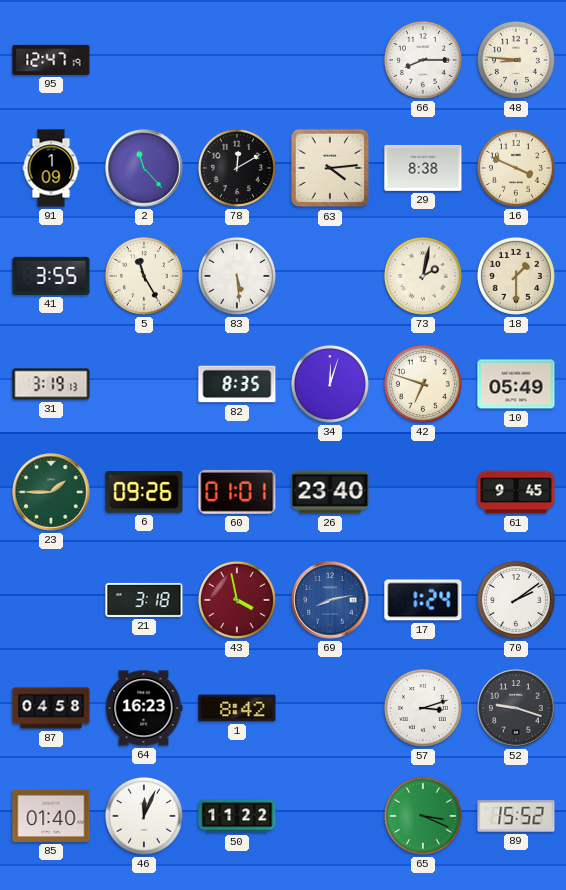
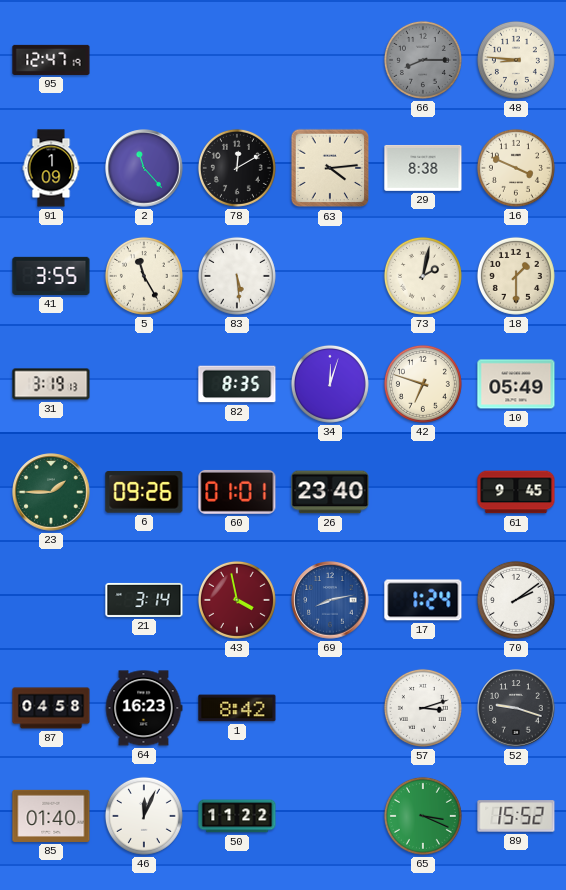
66 dial: white -> grey (423, 60)
21: 3:18 -> 3:14 (144, 600)
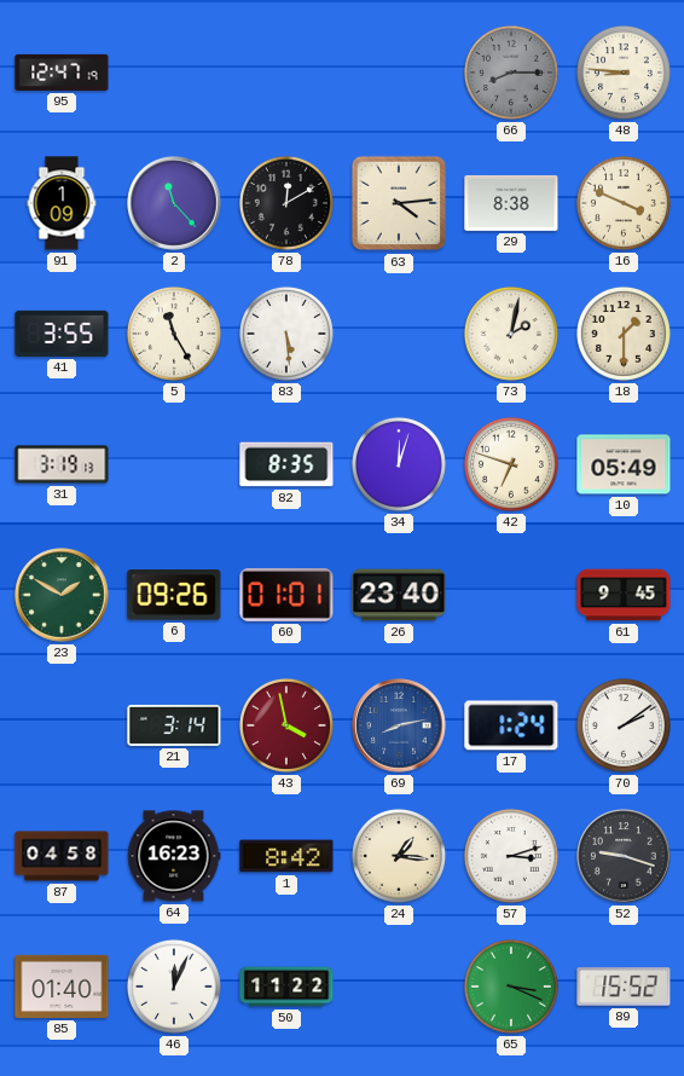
23: 1:45 -> 1:50 (62, 595)
24: none -> 1:16 (399, 856)
